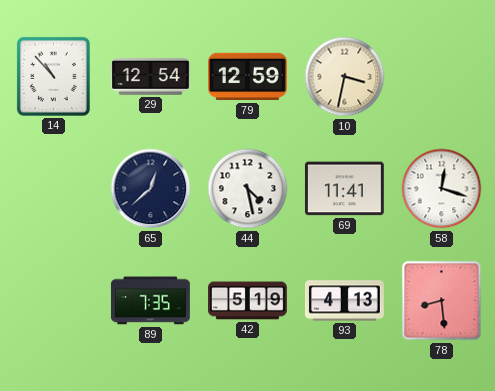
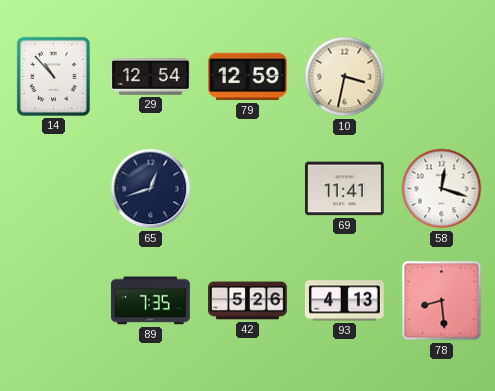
65: 12:38 -> 12:42 (151, 189)
44: 4:28 -> none (248, 189)
42: 5:19 -> 5:26 (248, 301)
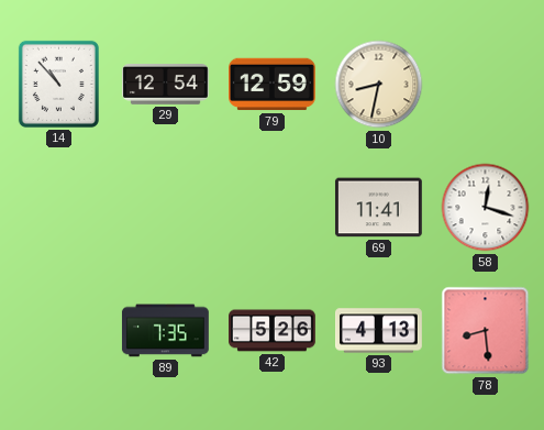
10: 3:32 -> 8:32 (379, 85)
65: 12:42 -> none (151, 189)
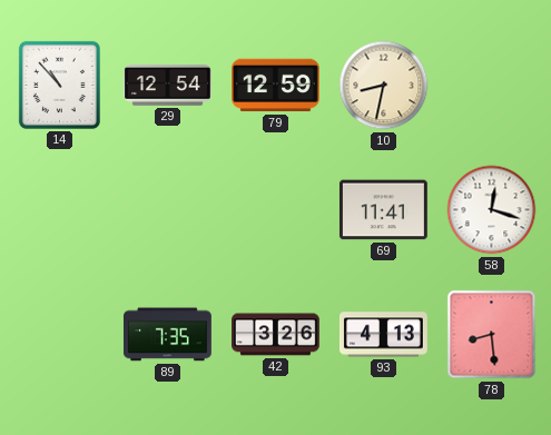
42: 5:26 -> 3:26 (276, 335)
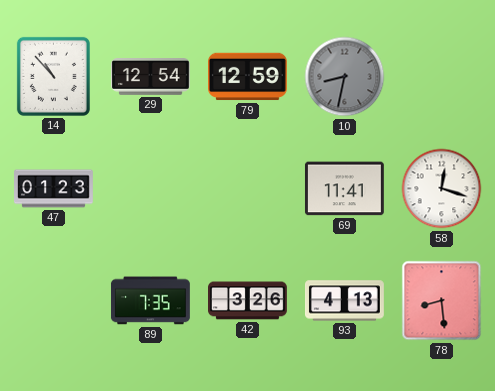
10 dial: cream -> grey (345, 77)
47: none -> 01:23 (54, 189)
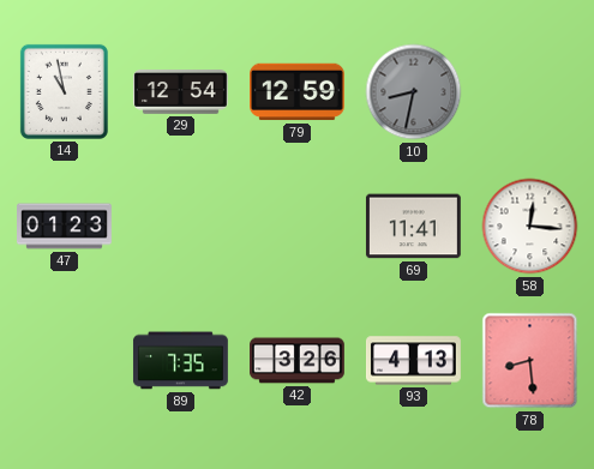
14: 10:53 -> 10:58 (64, 91)
58: 12:18 -> 12:16 (530, 227)
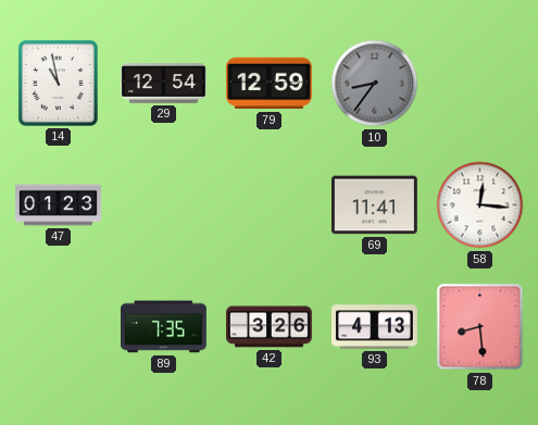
10: 8:32 -> 8:36 (375, 84)
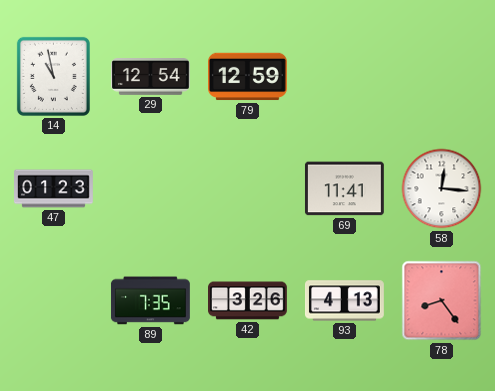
10: 8:36 -> none (375, 84)
78: 8:29 -> 8:24 (442, 301)
